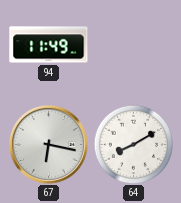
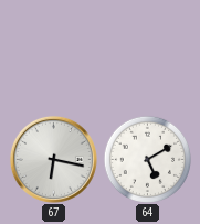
94: 11:49 -> none (49, 45)
64: 8:10 -> 5:10 (147, 159)
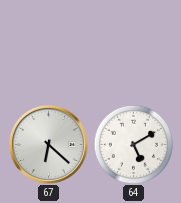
67: 6:17 -> 6:22 (48, 144)
